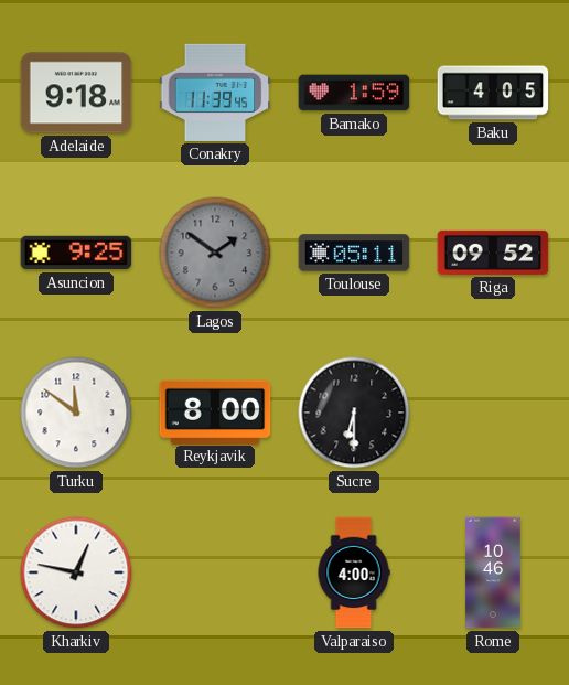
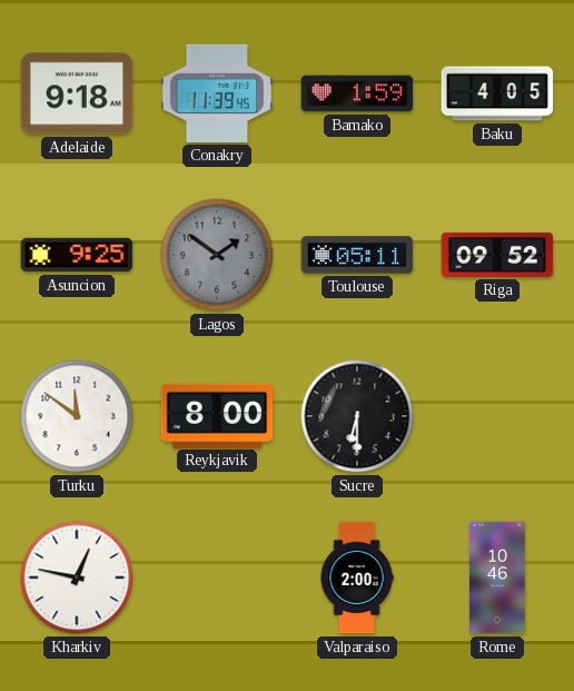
Valparaiso: 4:00 -> 2:00 (357, 578)
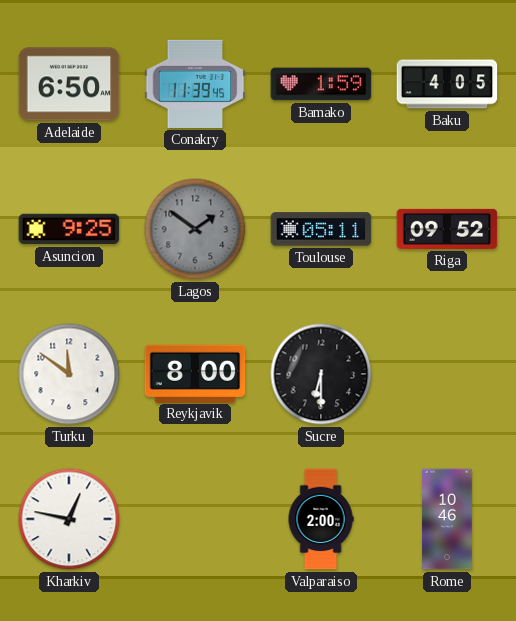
Adelaide: 9:18 -> 6:50 (69, 84)
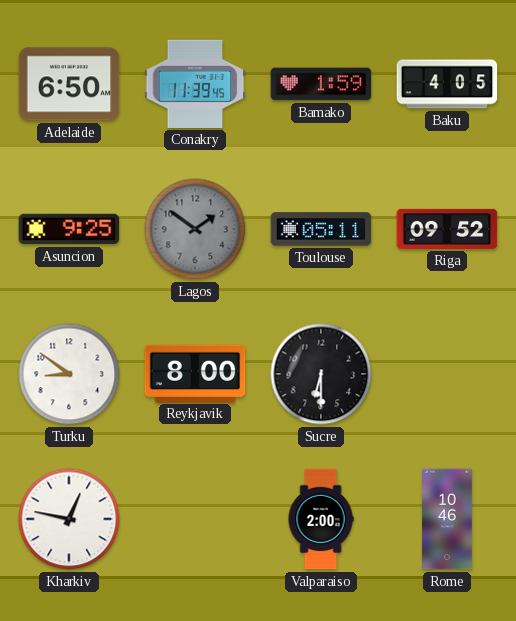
Turku: 11:51 -> 8:51 (69, 374)
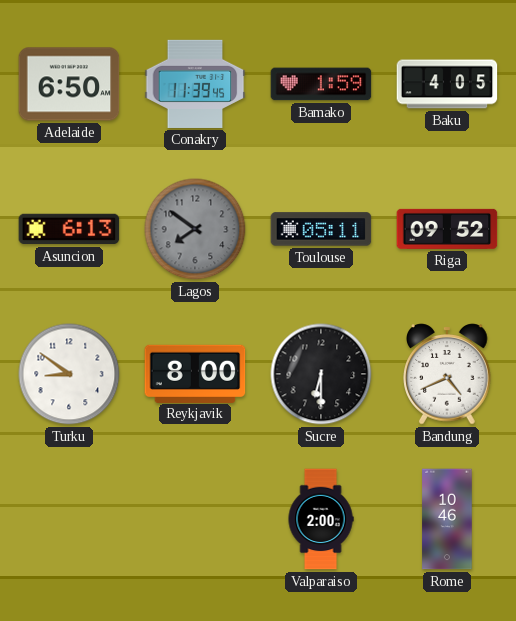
Asuncion: 9:25 -> 6:13 (69, 229)
Lagos: 1:51 -> 7:51 (195, 229)
Bandung: none -> 4:41 (447, 374)
Kharkiv: 12:47 -> none (69, 519)
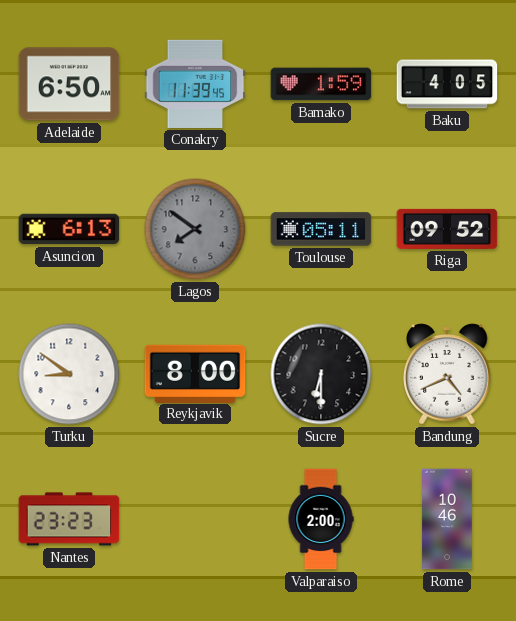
Nantes: none -> 23:23 (69, 519)
